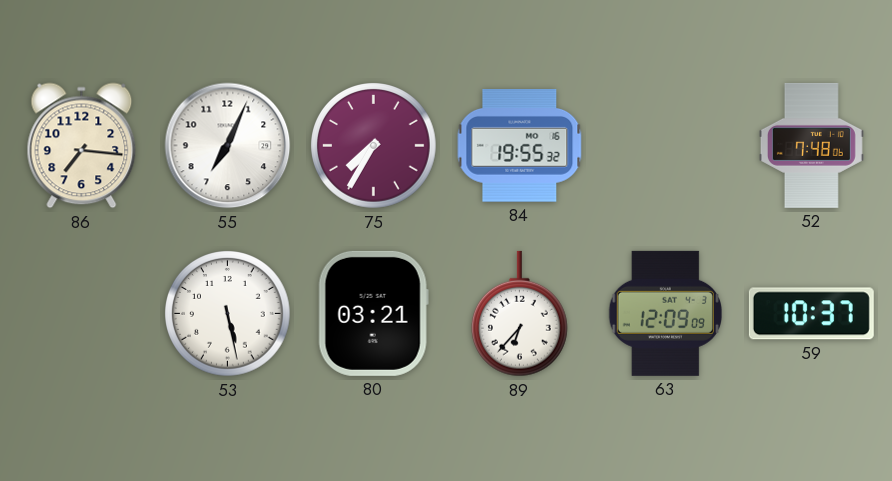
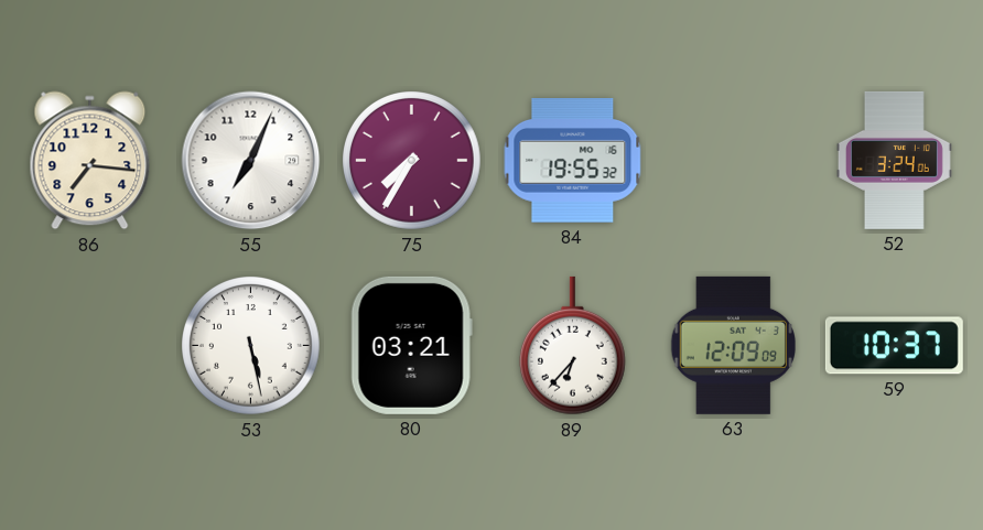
52: 7:48 -> 3:24 (894, 160)
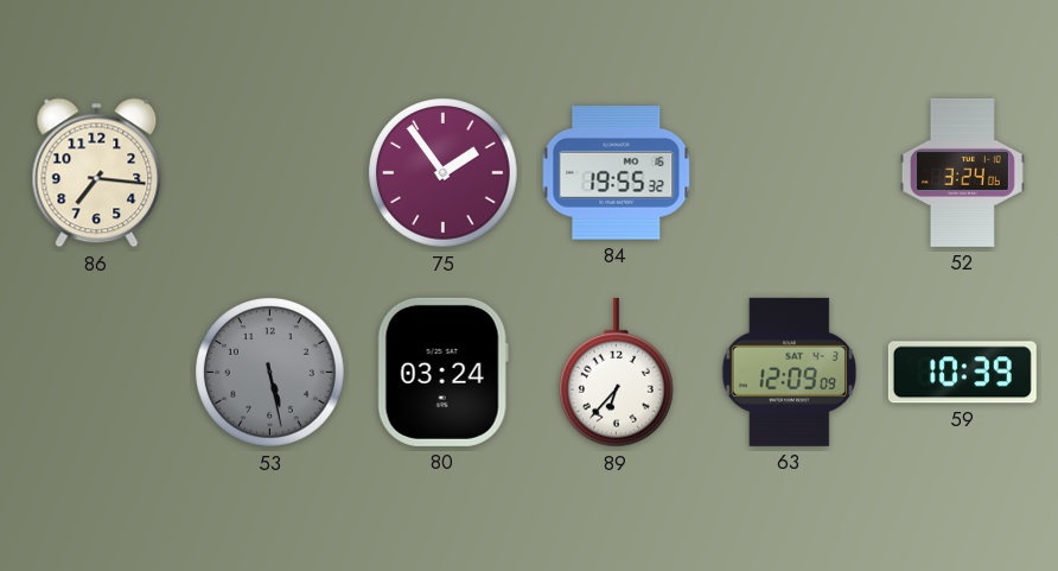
55: 7:04 -> none (251, 161)
75: 7:35 -> 1:54 (444, 173)
53 dial: white -> grey (270, 373)
80: 03:21 -> 03:24 (442, 372)
59: 10:37 -> 10:39 (962, 373)
